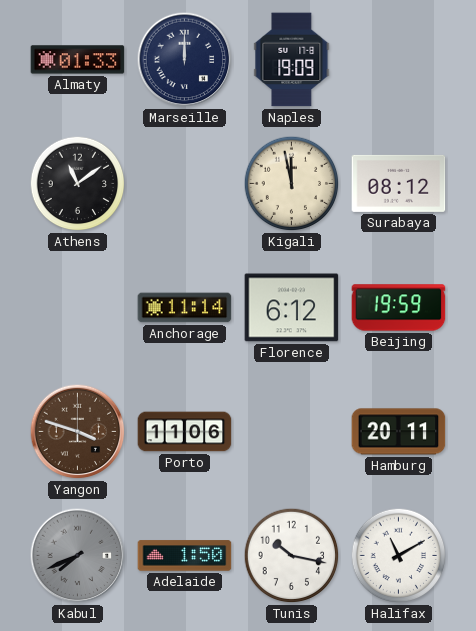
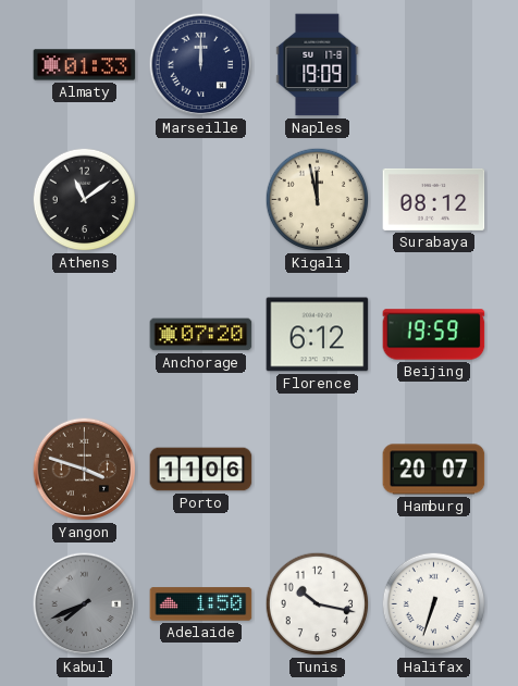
Anchorage: 11:14 -> 07:20 (201, 335)
Hamburg: 20:11 -> 20:07 (434, 470)
Halifax: 11:10 -> 6:33 (434, 604)
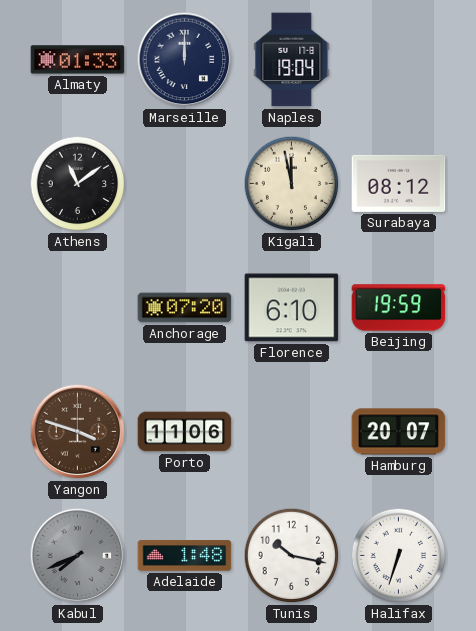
Naples: 19:09 -> 19:04 (292, 60)
Florence: 6:12 -> 6:10 (292, 308)
Adelaide: 1:50 -> 1:48 (185, 556)
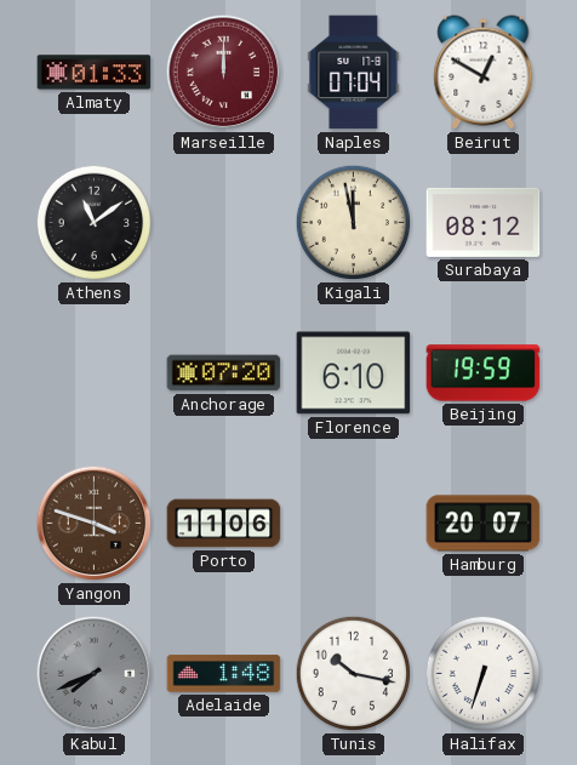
Marseille dial: navy -> burgundy (224, 73)
Naples: 19:04 -> 07:04 (354, 73)
Beirut: none -> 12:50 (484, 73)
